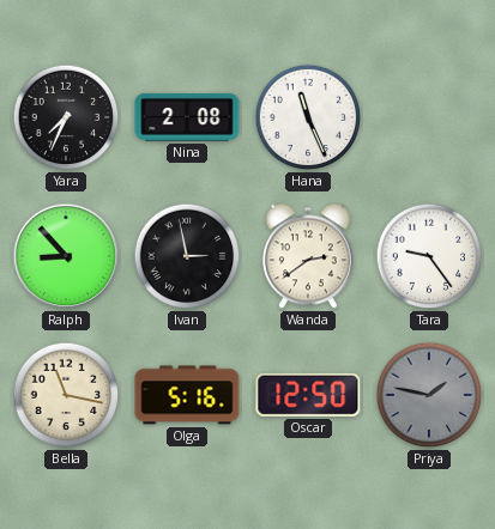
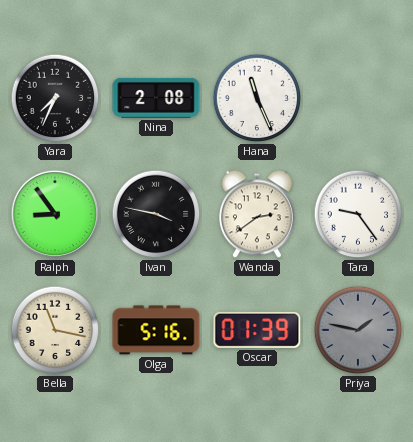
Ralph: 8:53 -> 8:54 (55, 214)
Ivan: 2:58 -> 3:47 (156, 214)
Oscar: 12:50 -> 01:39 (257, 330)
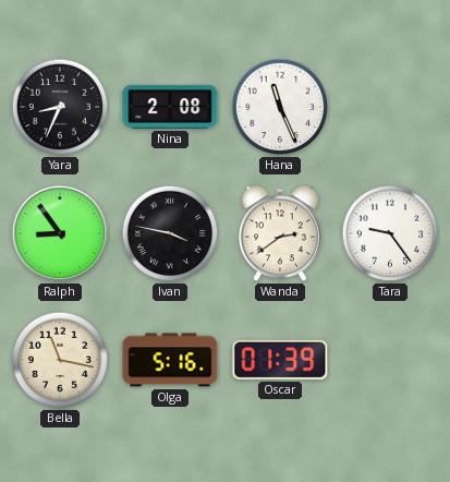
Yara: 7:34 -> 8:34 (60, 107)
Priya: 1:47 -> none (358, 330)
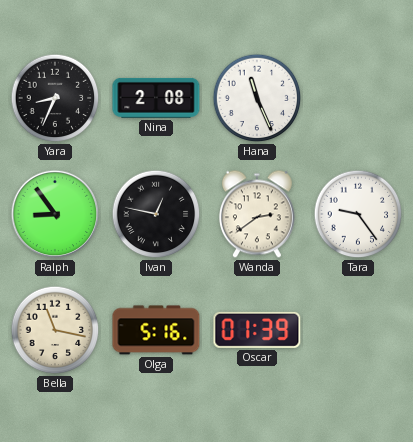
Ivan: 3:47 -> 12:47 (156, 214)
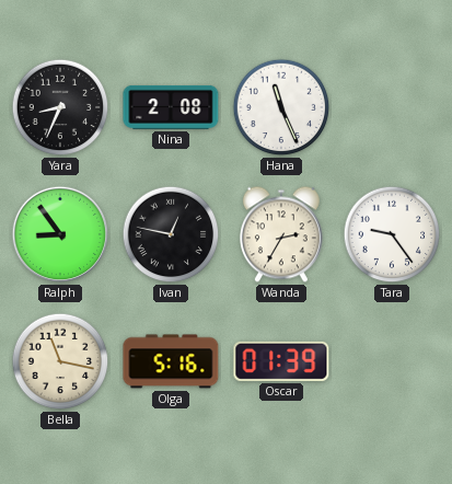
Wanda: 2:39 -> 2:35 (281, 234)
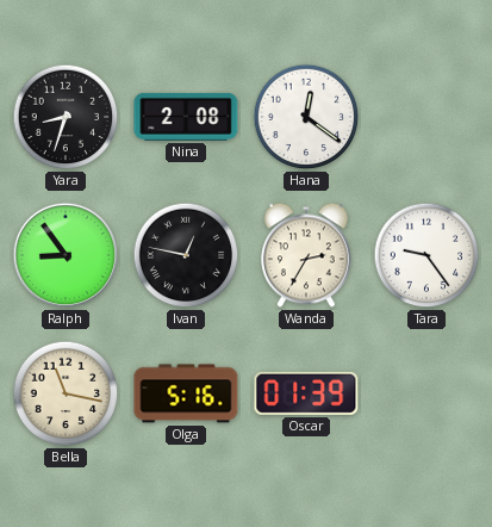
Yara: 8:34 -> 8:33 (66, 117)
Hana: 11:26 -> 12:21 (306, 117)
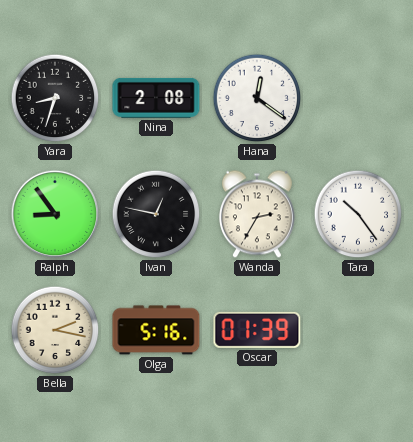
Tara: 9:24 -> 10:24 (358, 214)
Bella: 11:17 -> 2:17 (55, 330)
